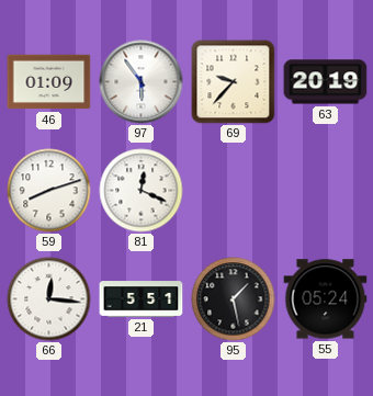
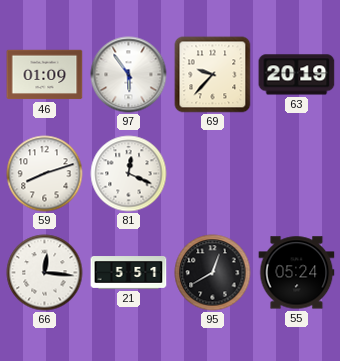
95: 1:28 -> 12:40 (213, 273)
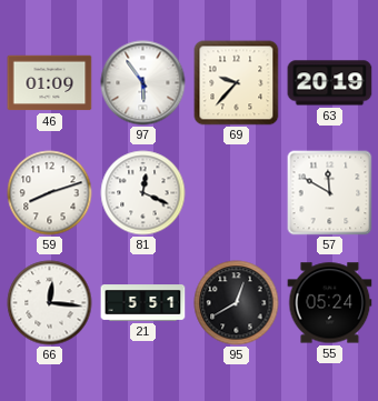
57: none -> 11:50 (330, 193)
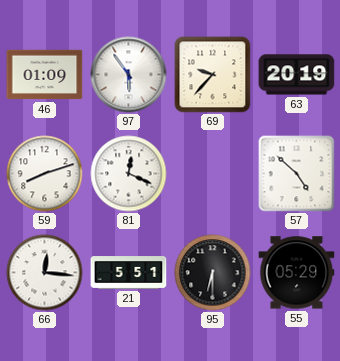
57: 11:50 -> 4:52 (297, 174)
95: 12:40 -> 6:30 (213, 273)
55: 05:24 -> 05:29 (297, 273)
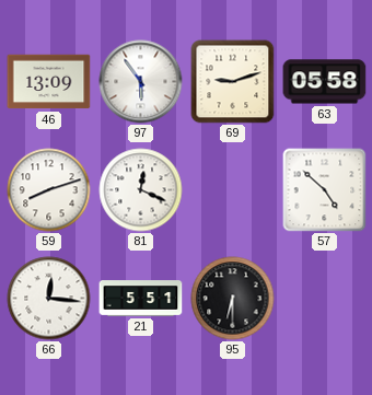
46: 01:09 -> 13:09 (49, 82)
69: 9:37 -> 9:12 (233, 82)
63: 20:19 -> 05:58 (325, 82)
55: 05:29 -> none (297, 273)
